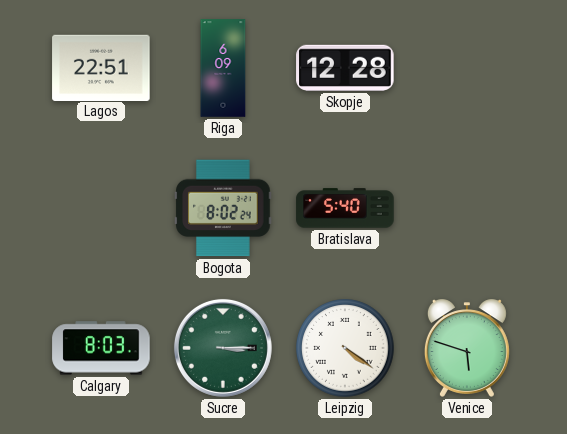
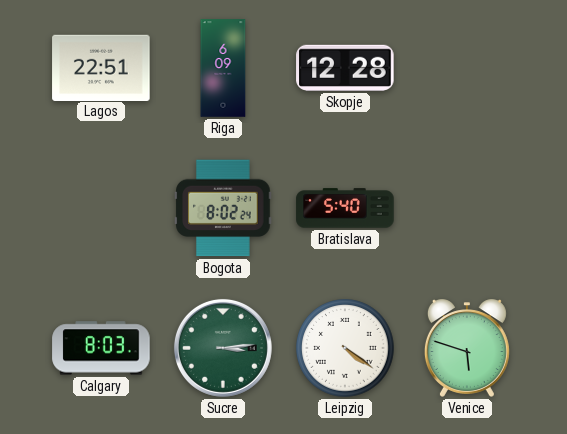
Sucre: 3:15 -> 3:14 (223, 348)
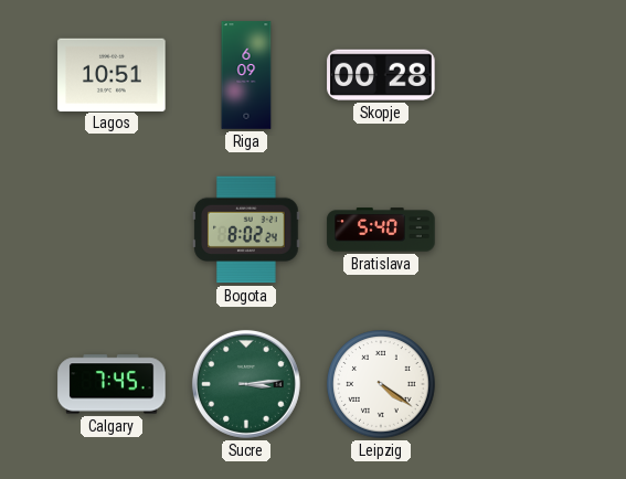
Lagos: 22:51 -> 10:51 (112, 74)
Skopje: 12:28 -> 00:28 (381, 75)
Calgary: 8:03 -> 7:45 (112, 384)
Venice: 5:48 -> none (467, 348)
